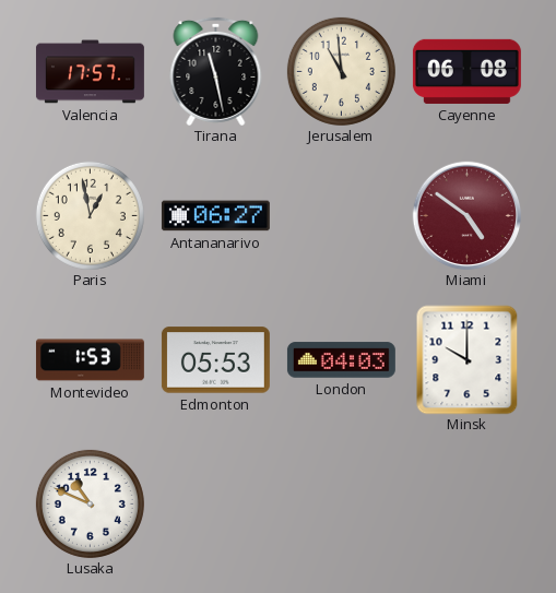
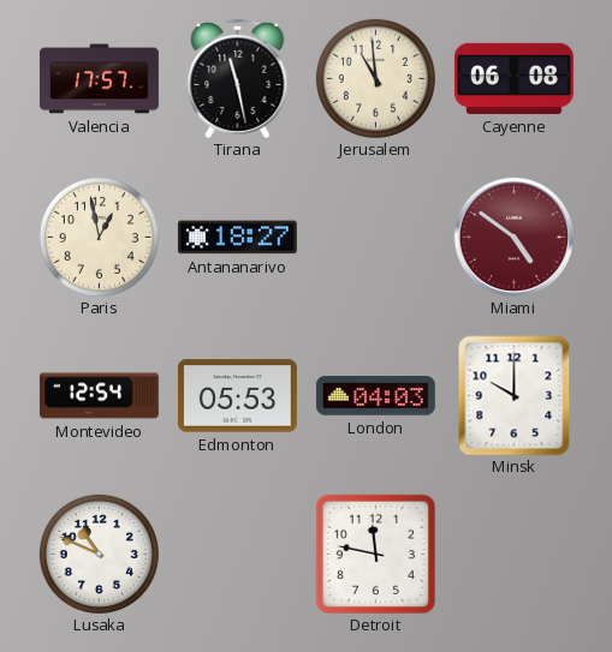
Antananarivo: 06:27 -> 18:27 (237, 238)
Montevideo: 1:53 -> 12:54 (99, 396)
Detroit: none -> 11:47 (375, 554)
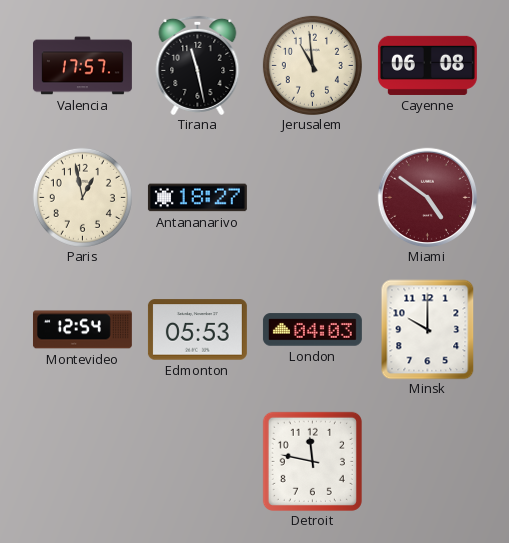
Lusaka: 10:49 -> none (99, 554)
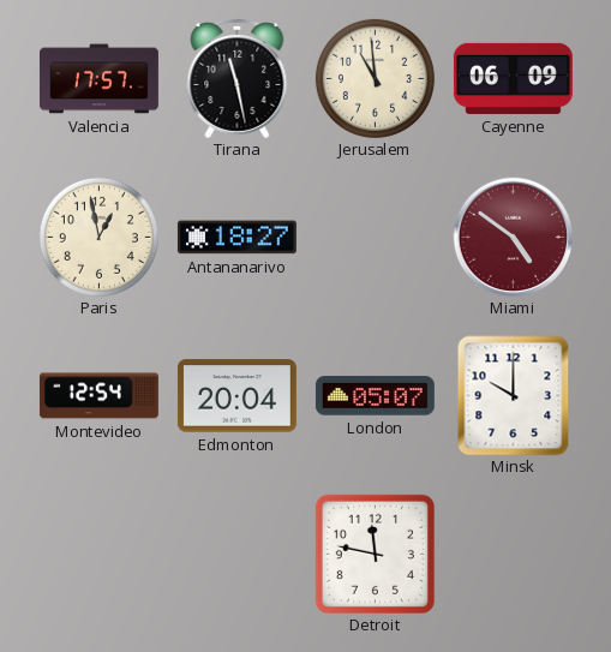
Cayenne: 06:08 -> 06:09 (513, 78)
Edmonton: 05:53 -> 20:04 (236, 396)
London: 04:03 -> 05:07 (375, 396)
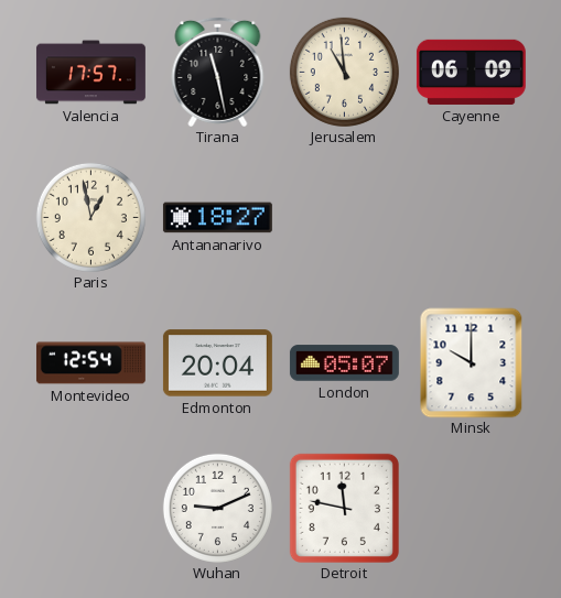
Miami: 4:51 -> none (513, 237)
Wuhan: none -> 9:11 (217, 508)
